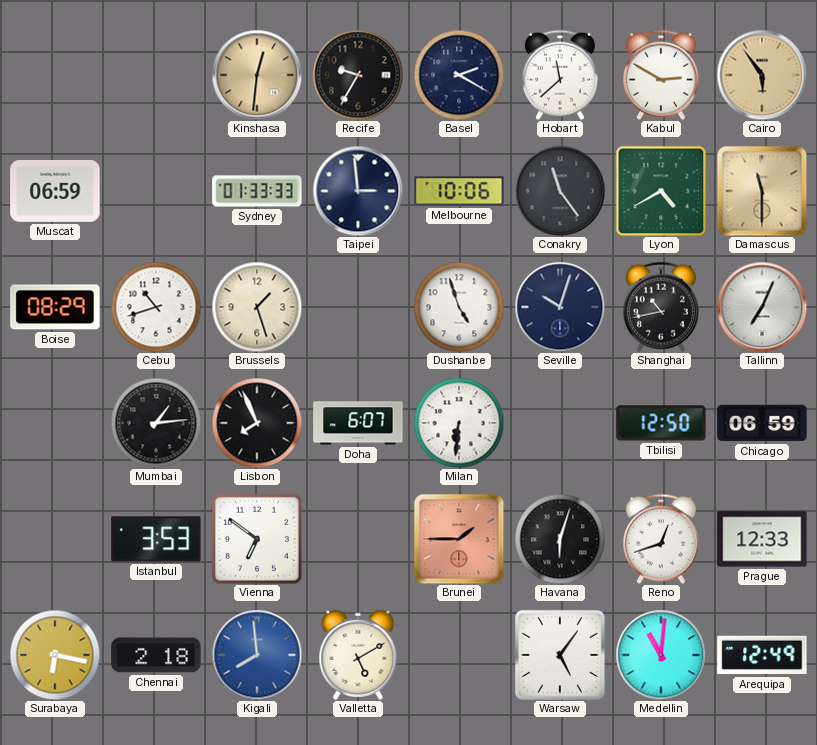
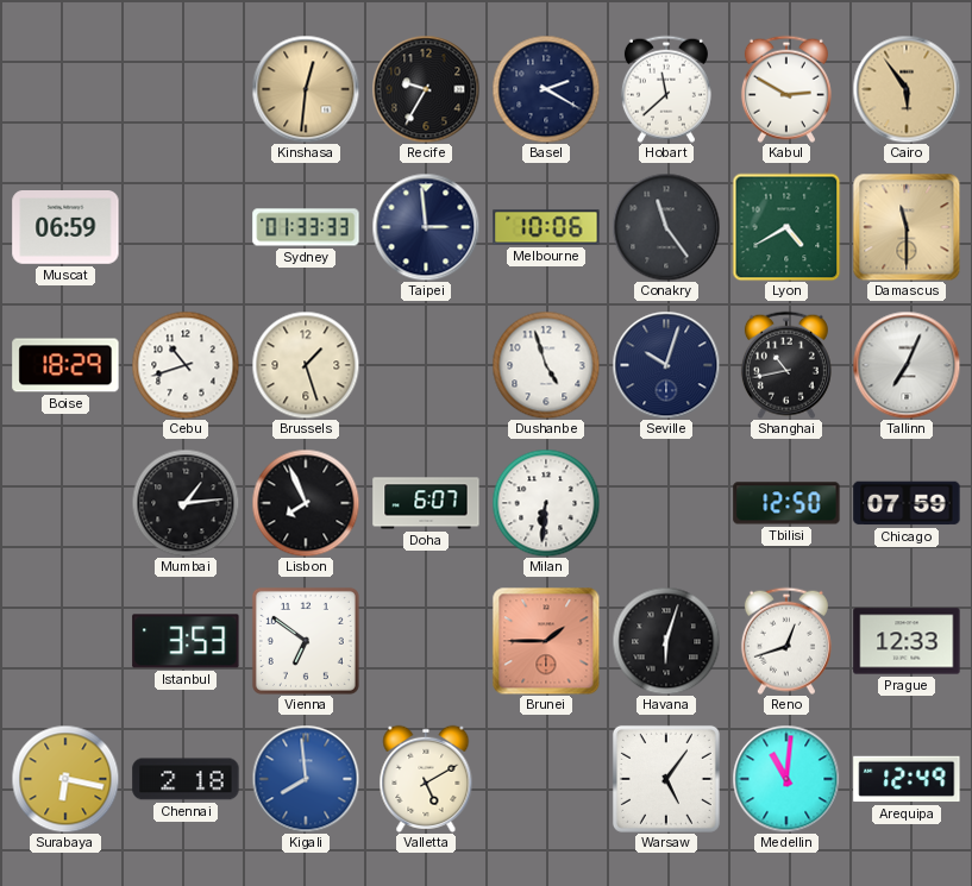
Boise: 08:29 -> 18:29 (65, 365)
Chicago: 06:59 -> 07:59 (907, 503)
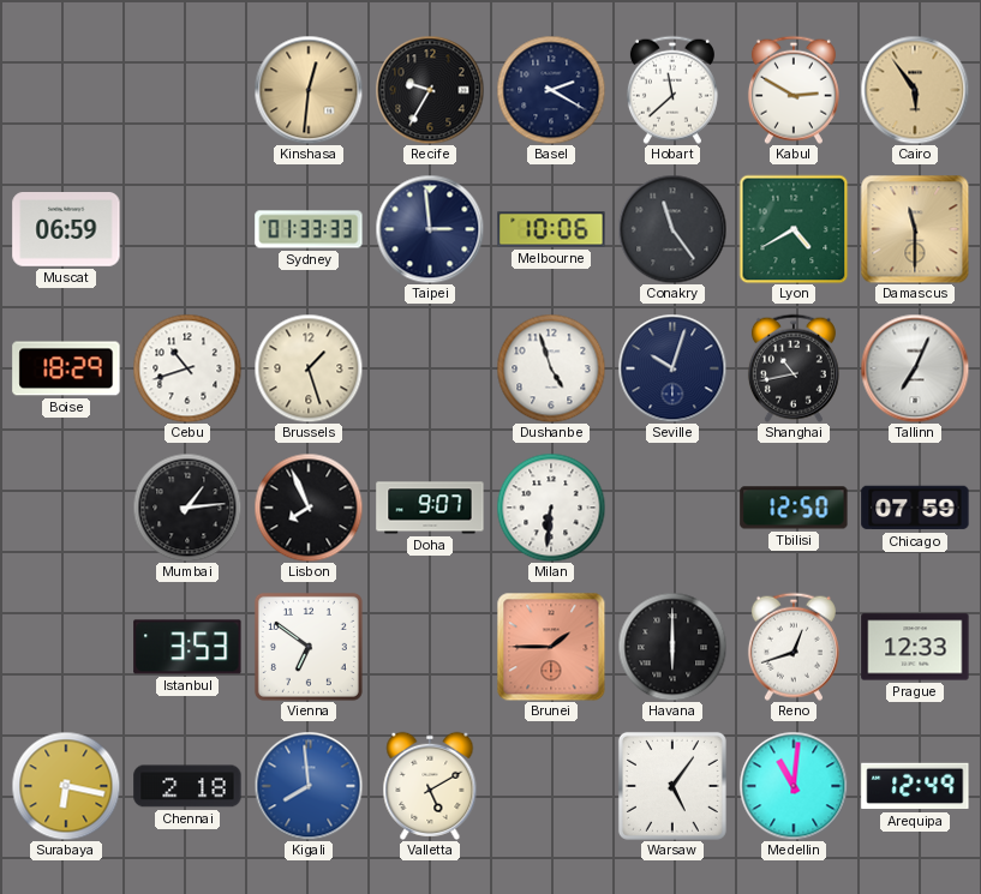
Doha: 6:07 -> 9:07 (430, 508)
Havana: 6:03 -> 6:00 (672, 647)
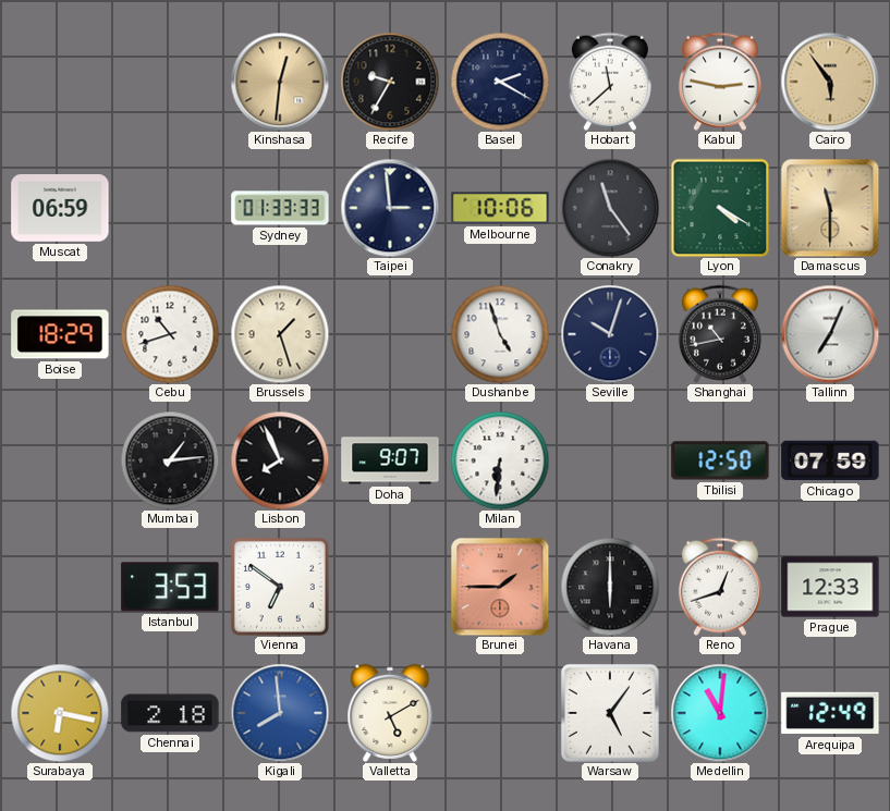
Kabul: 2:50 -> 2:47 (720, 82)
Lyon: 4:40 -> 4:20 (720, 208)
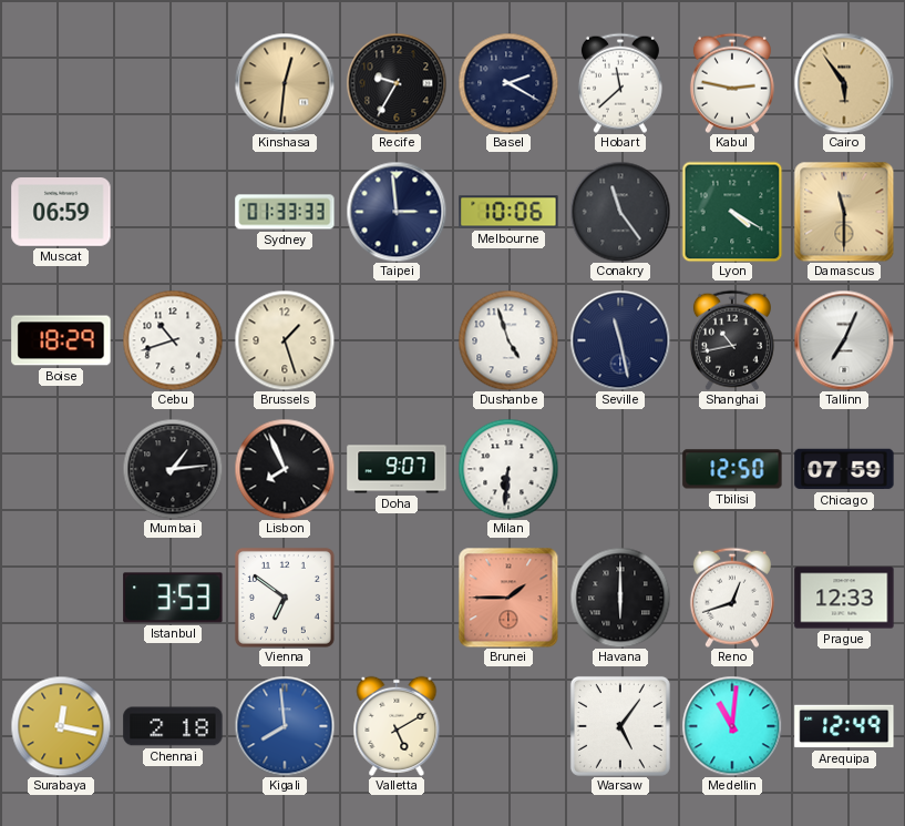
Seville: 10:03 -> 11:28 (620, 340)
Surabaya: 6:17 -> 12:17 (61, 726)
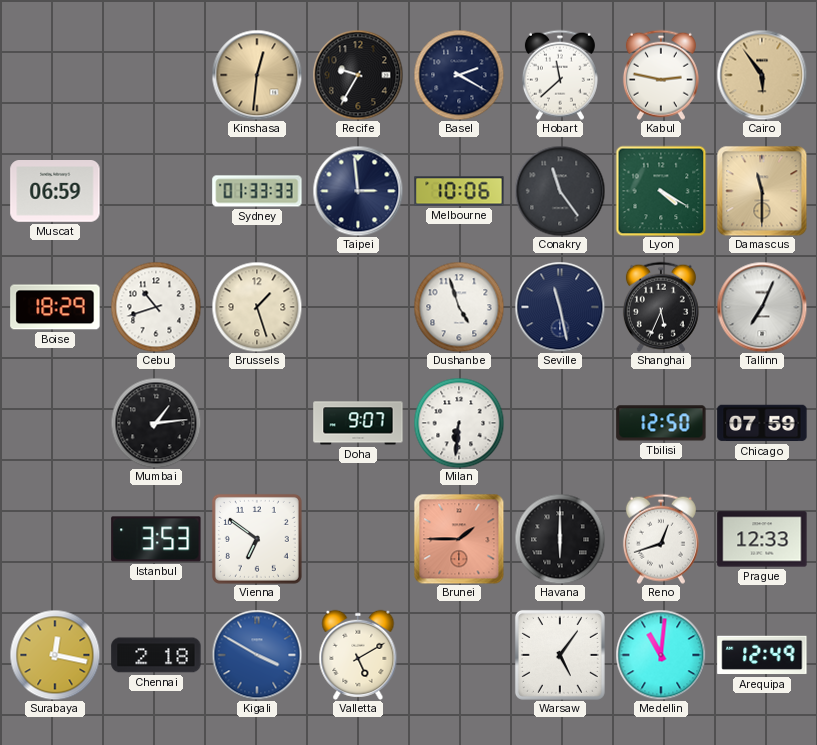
Shanghai: 10:43 -> 5:34 (661, 307)
Lisbon: 7:56 -> none (285, 469)
Kigali: 7:59 -> 3:50 (257, 655)
